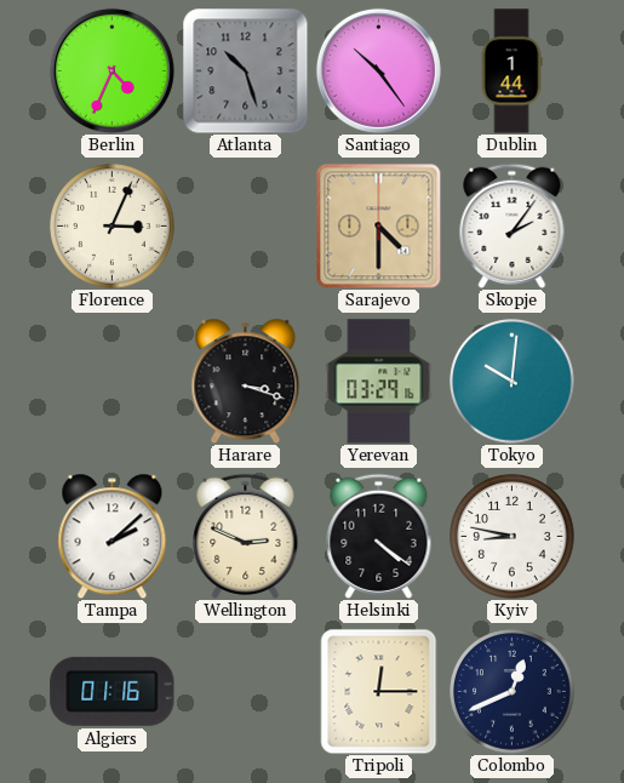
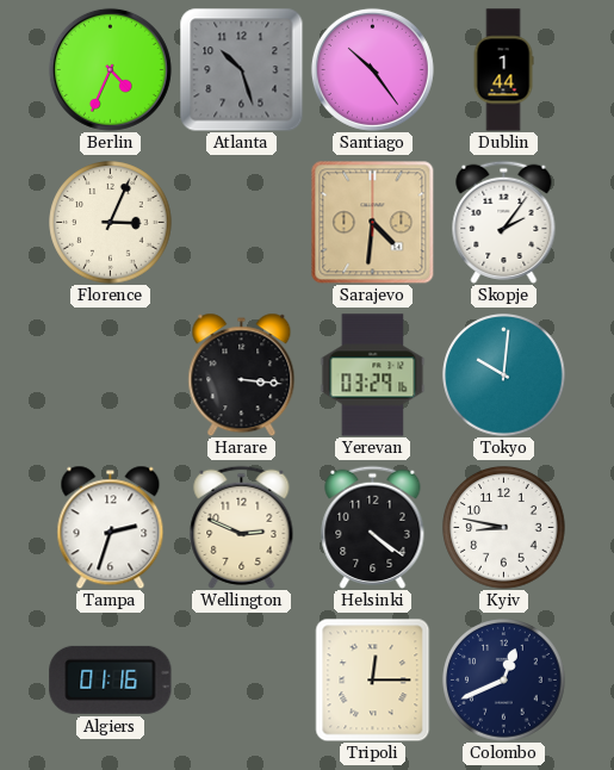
Sarajevo: 4:30 -> 4:31 (372, 222)
Harare: 3:18 -> 3:16 (242, 374)
Tampa: 2:08 -> 2:33 (111, 527)
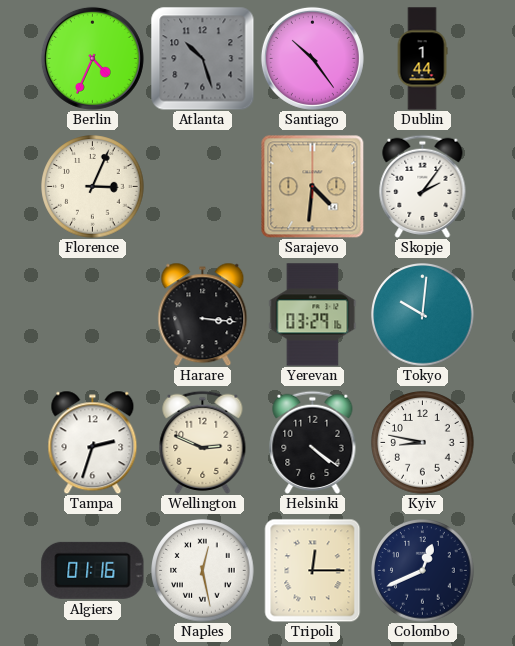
Naples: none -> 12:28 (203, 571)
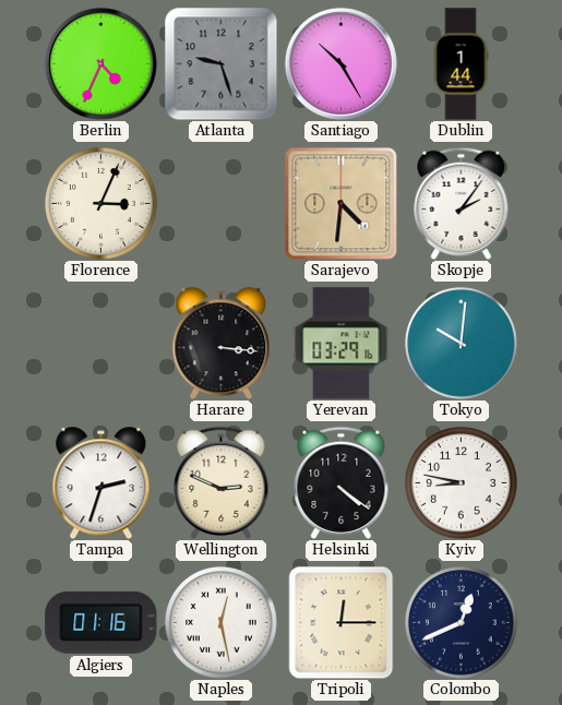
Atlanta: 10:27 -> 9:27 (220, 63)
Santiago: 10:24 -> 10:25 (340, 63)
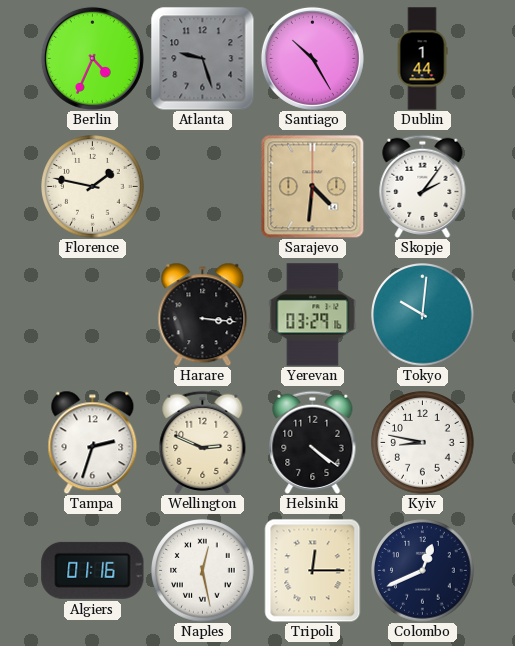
Florence: 3:04 -> 1:47 (93, 187)
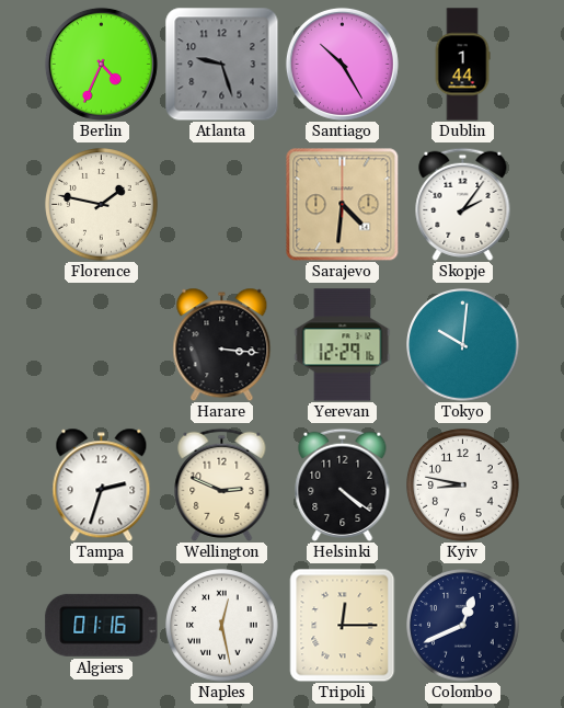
Yerevan: 03:29 -> 12:29 (343, 345)
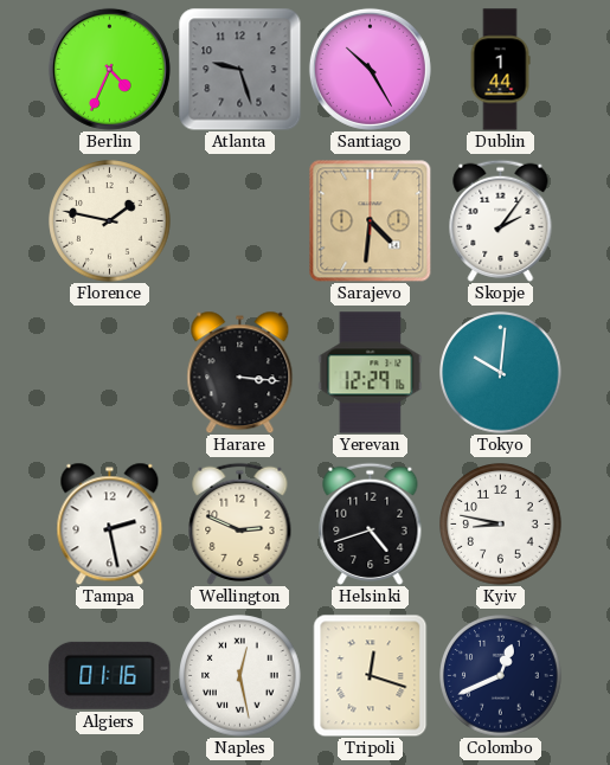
Tampa: 2:33 -> 2:28 (110, 523)
Helsinki: 4:21 -> 4:42 (371, 523)
Tripoli: 12:15 -> 12:18 (371, 675)
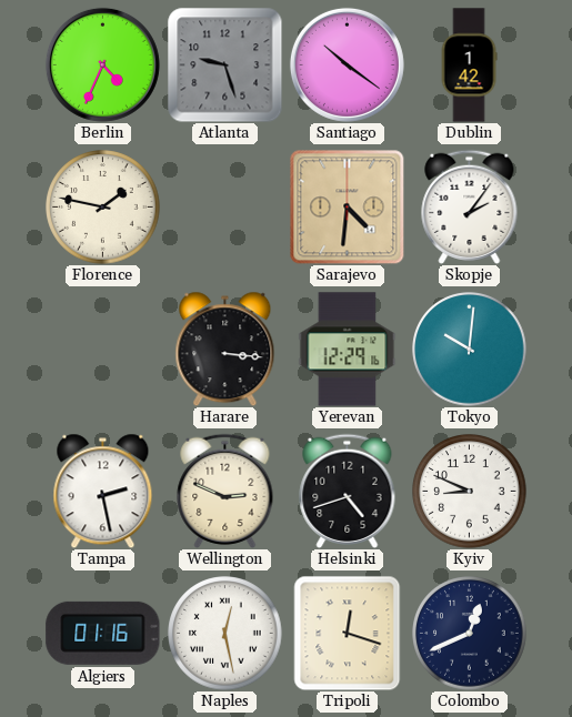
Santiago: 10:25 -> 10:21 (347, 64)
Dublin: 1:44 -> 1:42 (469, 65)
Kyiv: 8:47 -> 8:49 (470, 492)
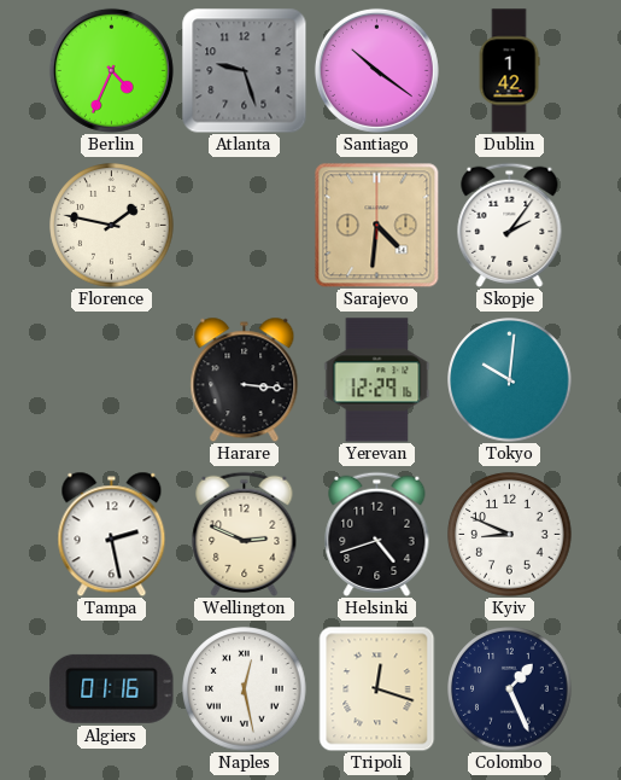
Colombo: 12:41 -> 1:26 (510, 689)
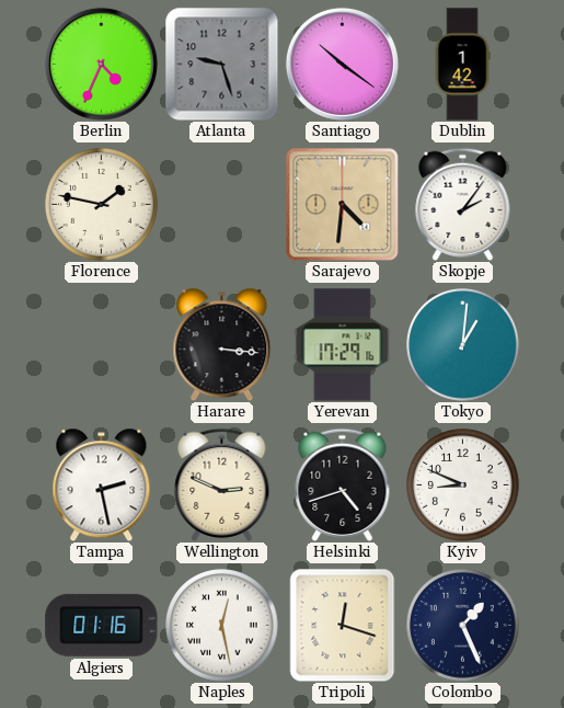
Yerevan: 12:29 -> 17:29 (343, 345)
Tokyo: 10:01 -> 1:01 (463, 345)
